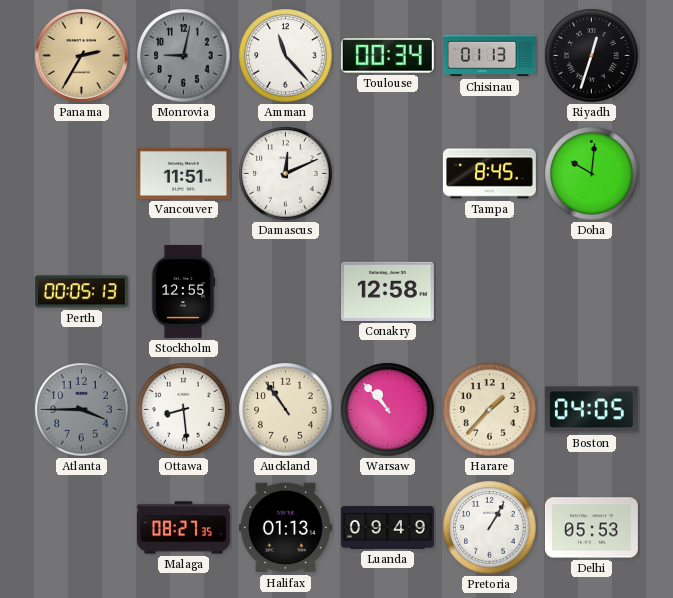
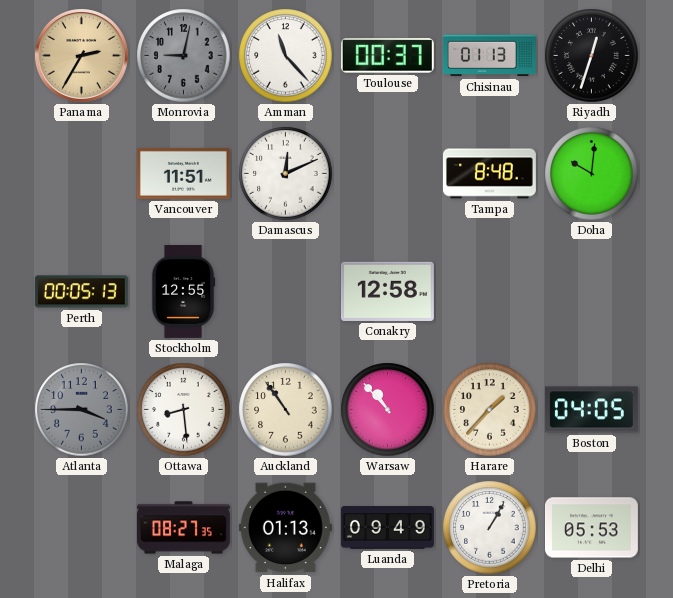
Toulouse: 00:34 -> 00:37 (387, 56)
Tampa: 8:45 -> 8:48 (489, 174)
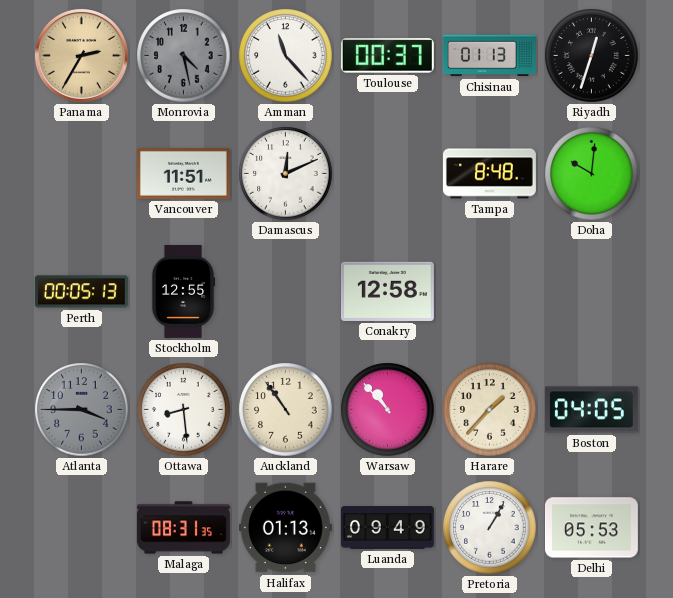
Monrovia: 9:02 -> 4:28 (184, 56)
Malaga: 08:27 -> 08:31 (183, 528)
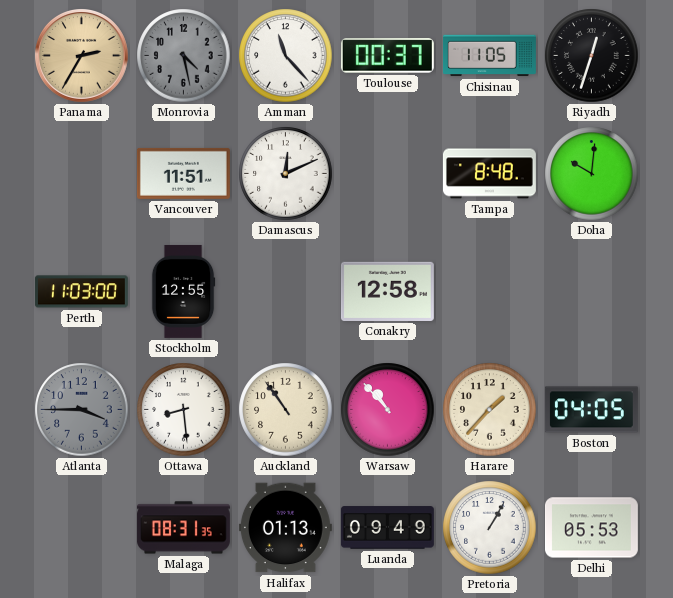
Chisinau: 01:13 -> 11:05 (489, 56)
Perth: 00:05 -> 11:03 (81, 292)
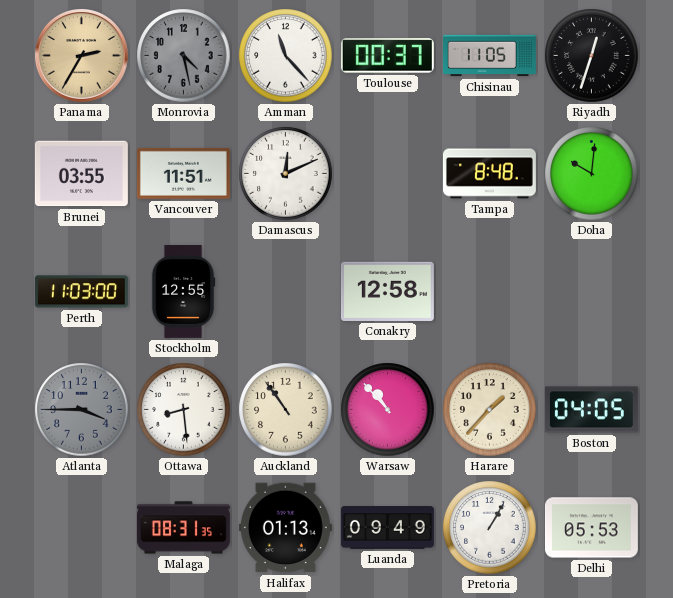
Brunei: none -> 03:55 (81, 174)
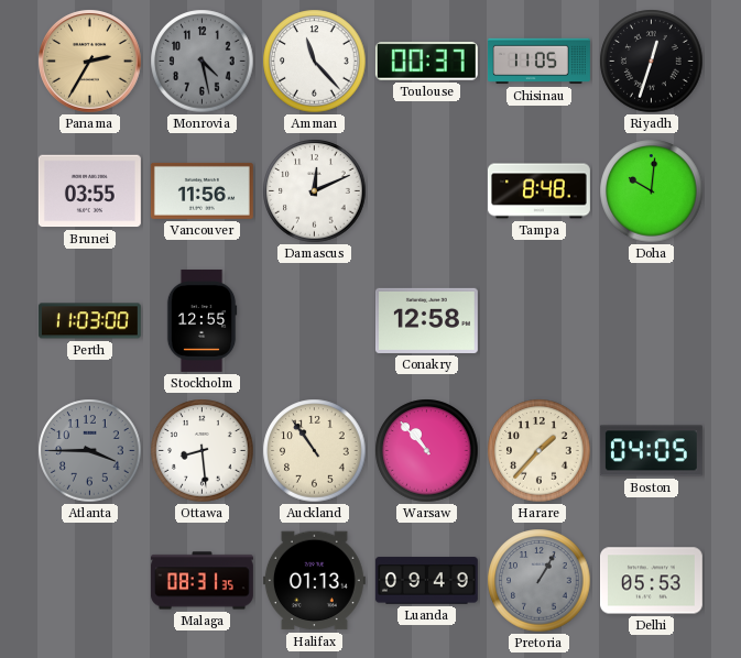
Vancouver: 11:51 -> 11:56 (201, 190)
Pretoria dial: white -> grey (540, 581)
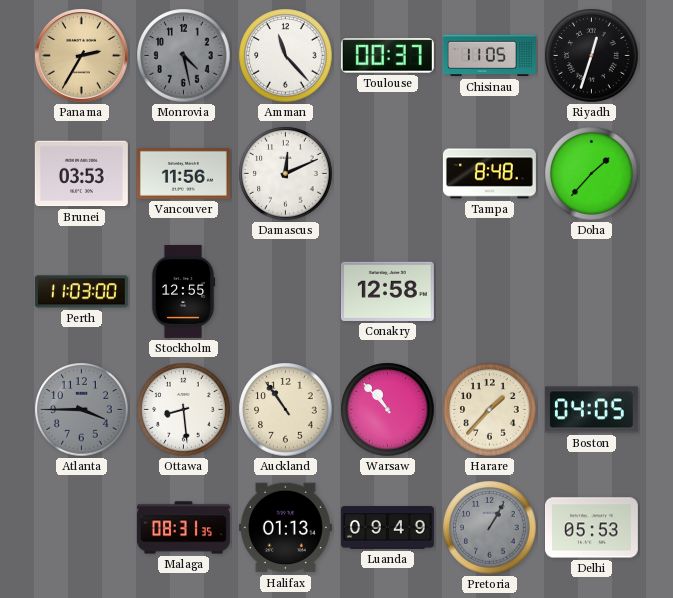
Brunei: 03:55 -> 03:53 (81, 174)
Doha: 10:01 -> 1:37 (592, 174)
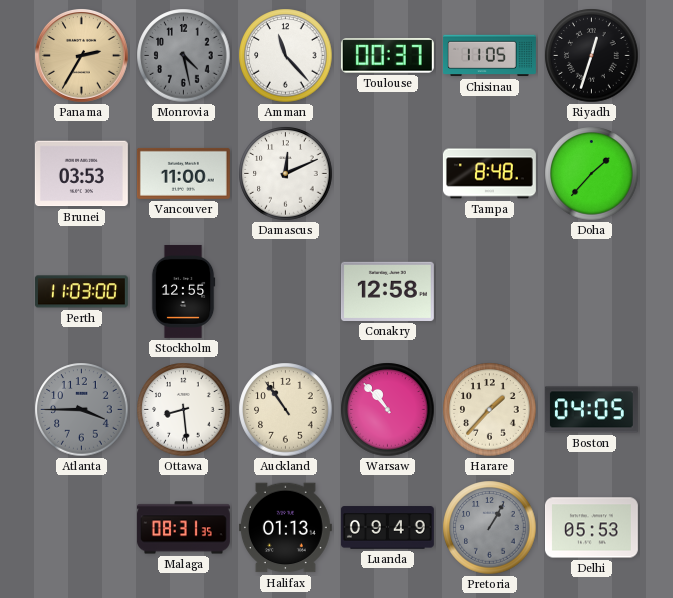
Vancouver: 11:56 -> 11:00 (183, 173)
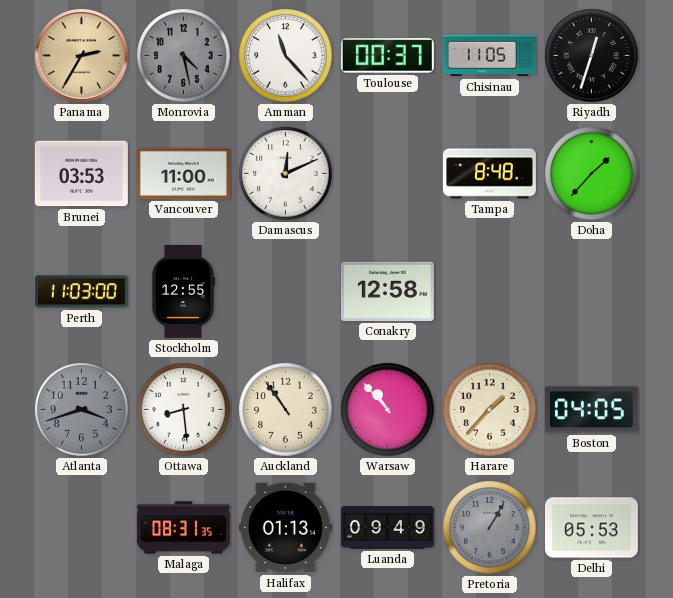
Atlanta: 3:45 -> 3:42 (82, 410)
